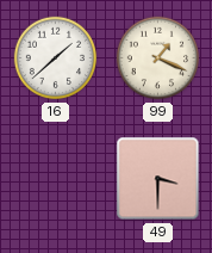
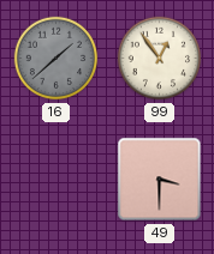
16 dial: white -> grey (57, 59)
99: 1:19 -> 12:54 (160, 59)
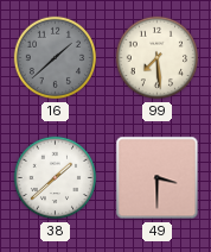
99: 12:54 -> 7:29 (158, 58)
38: none -> 1:38 (56, 178)
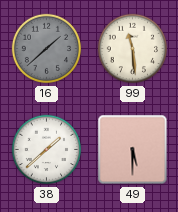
99: 7:29 -> 11:29 (133, 49)
49: 3:30 -> 5:30 (133, 150)
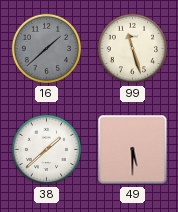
99: 11:29 -> 11:27 (133, 49)
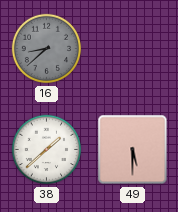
16: 1:38 -> 8:38 (47, 49)
99: 11:27 -> none (133, 49)
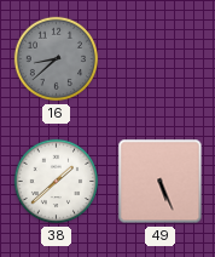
49: 5:30 -> 5:26 (161, 182)
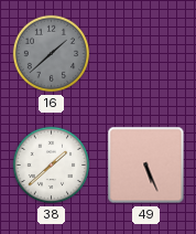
16: 8:38 -> 1:38 (52, 54)
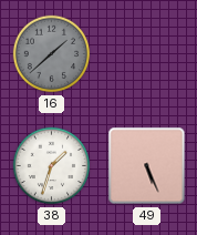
38: 1:38 -> 1:33 (52, 166)
